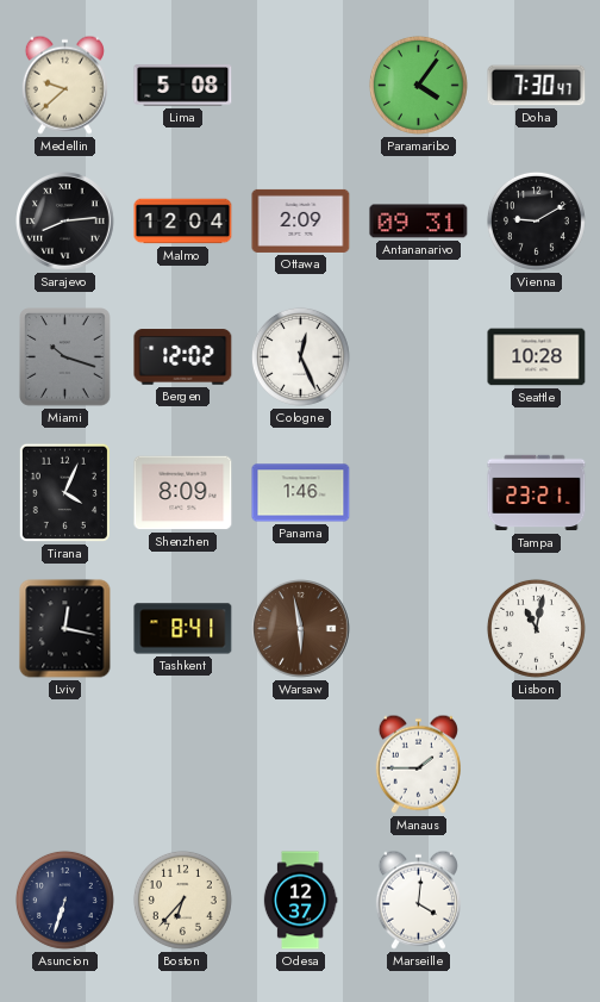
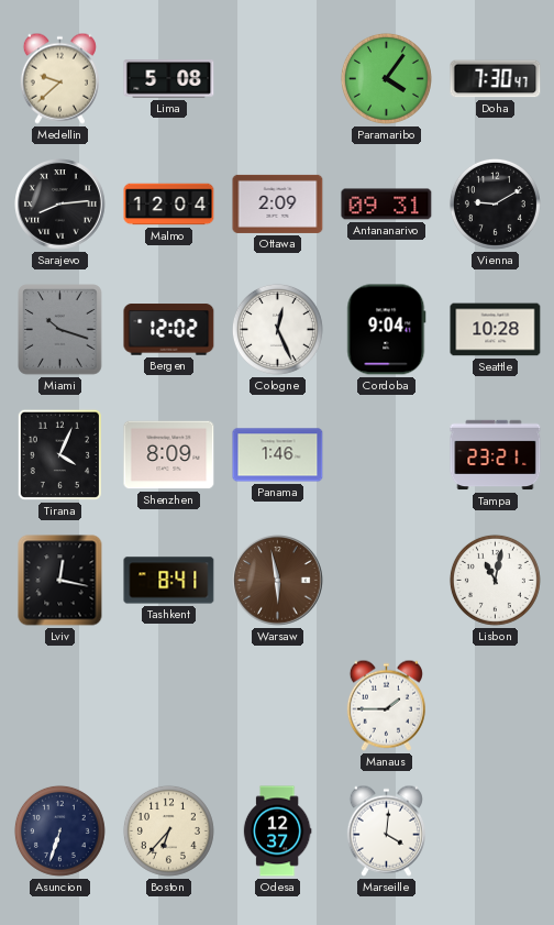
Cordoba: none -> 9:04 (387, 330)
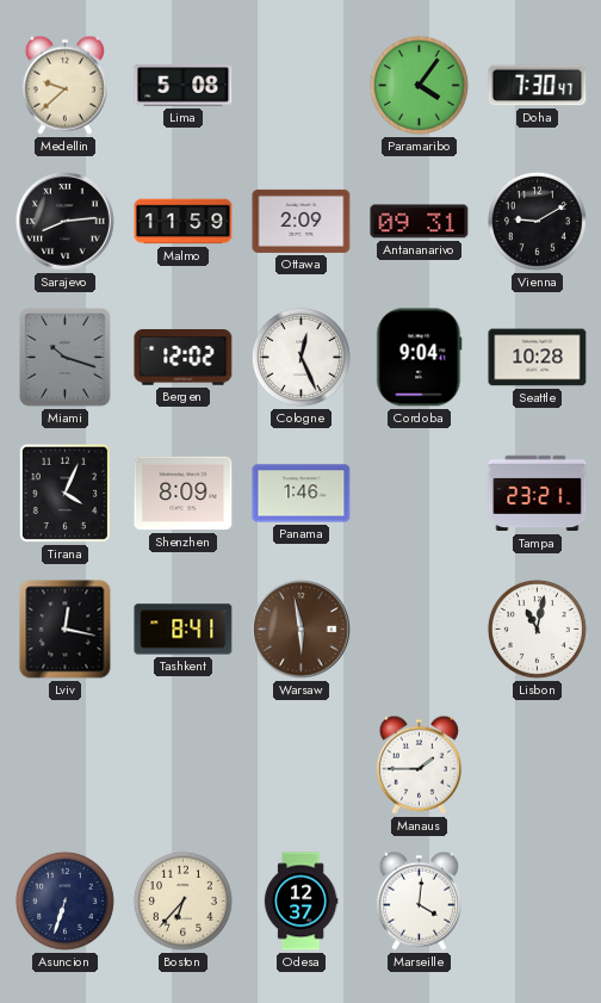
Malmo: 12:04 -> 11:59 (184, 222)
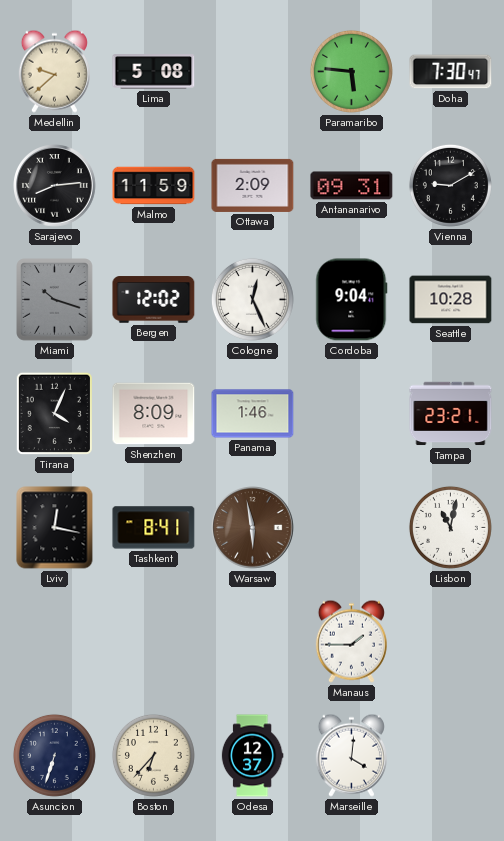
Paramaribo: 4:06 -> 5:46 (351, 71)
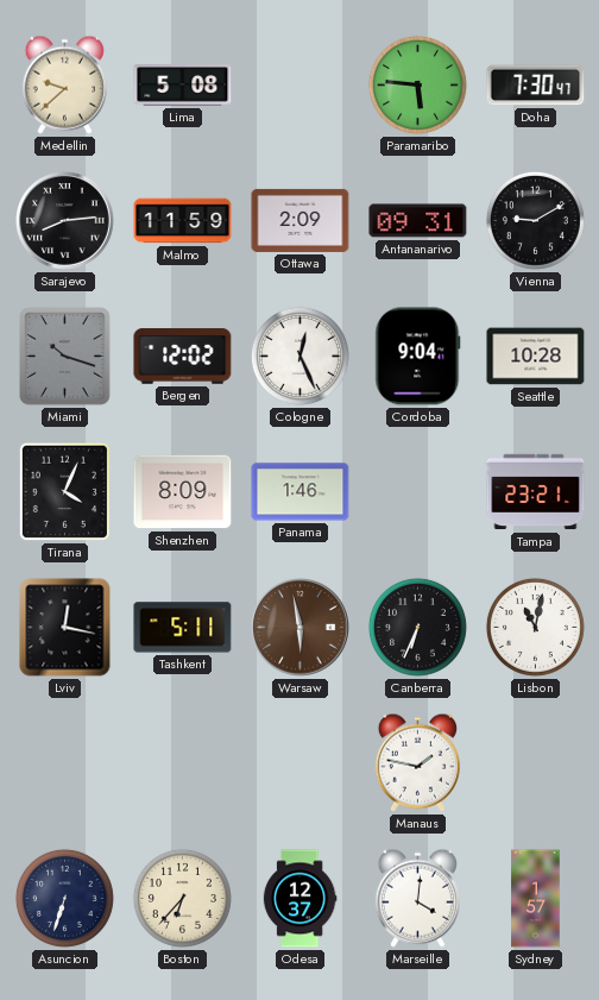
Tashkent: 8:41 -> 5:11 (183, 628)
Canberra: none -> 6:34 (417, 627)
Manaus: 1:45 -> 1:47 (417, 762)
Sydney: none -> 1:57 (536, 899)
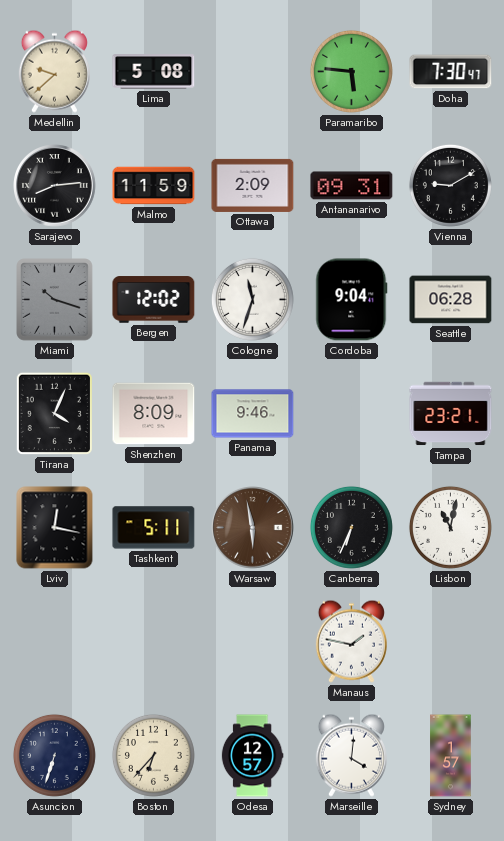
Cologne: 12:26 -> 11:33 (252, 299)
Seattle: 10:28 -> 06:28 (451, 300)
Panama: 1:46 -> 9:46 (253, 414)
Odesa: 12:37 -> 12:57 (252, 756)
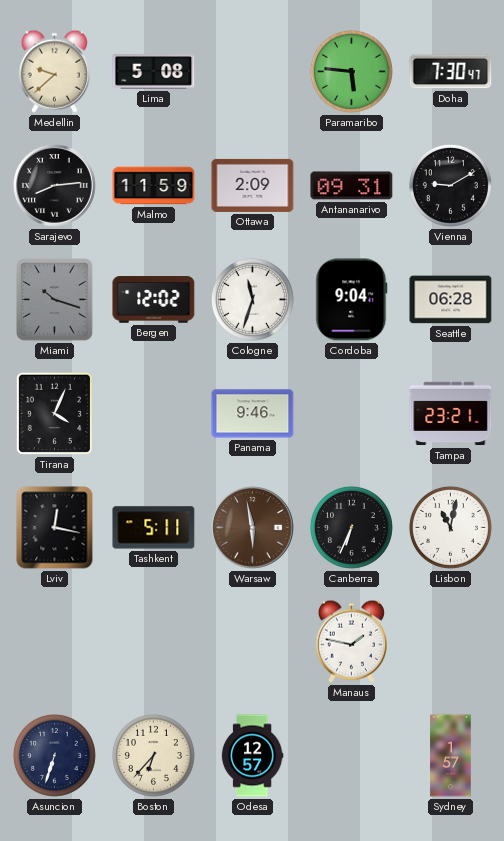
Shenzhen: 8:09 -> none (154, 414)
Marseille: 4:01 -> none (351, 755)
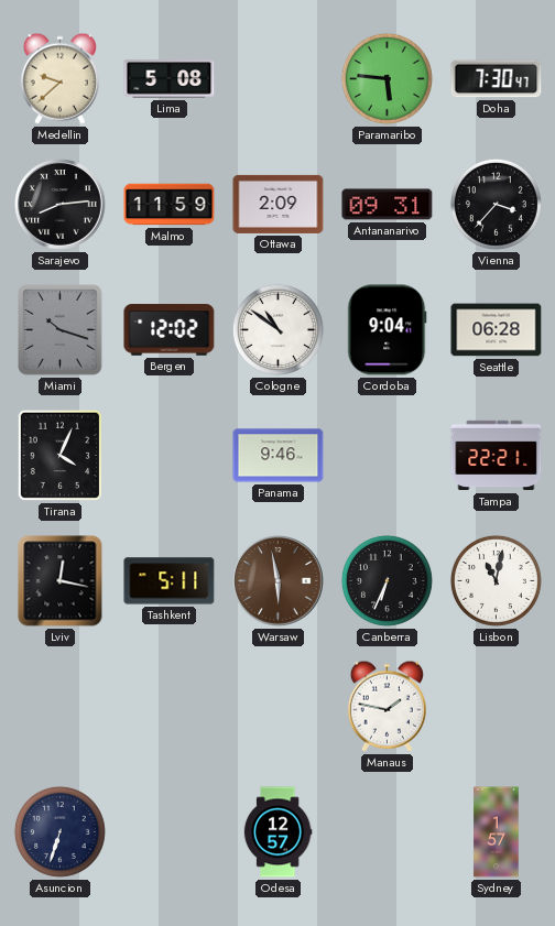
Vienna: 9:10 -> 3:37 (496, 204)
Cologne: 11:33 -> 10:51 (277, 329)
Tampa: 23:21 -> 22:21 (497, 456)
Boston: 6:37 -> none (153, 755)
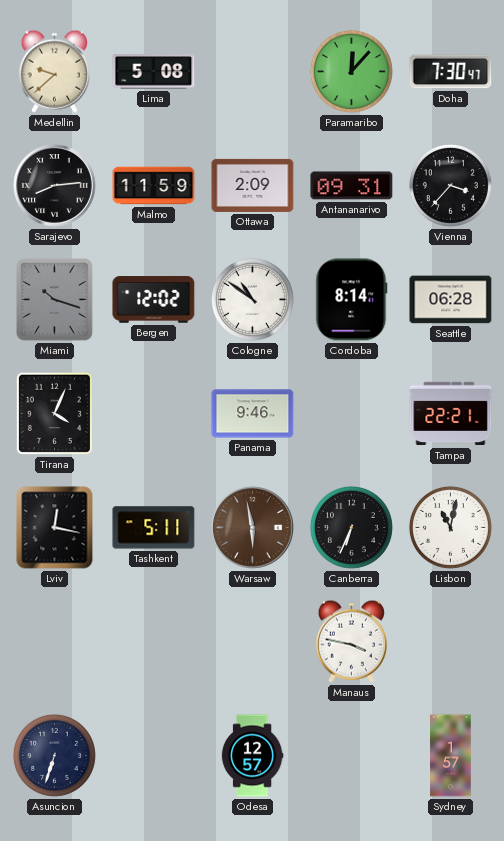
Paramaribo: 5:46 -> 12:07 (351, 71)
Cordoba: 9:04 -> 8:14 (352, 300)
Manaus: 1:47 -> 3:47 (351, 641)
